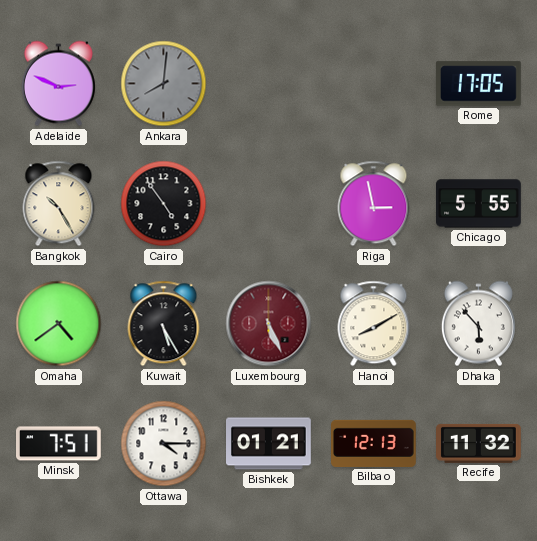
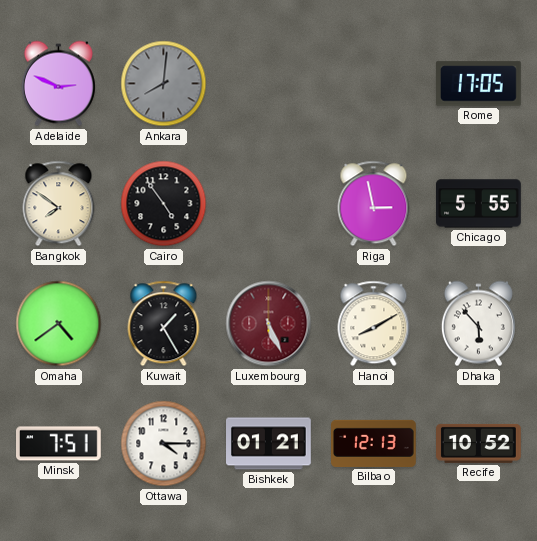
Bangkok: 10:25 -> 7:51 (59, 204)
Kuwait: 5:25 -> 1:25 (164, 324)
Recife: 11:32 -> 10:52 (479, 443)
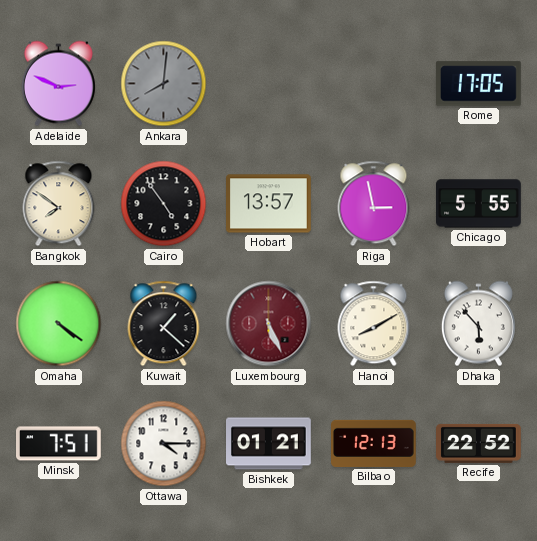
Hobart: none -> 13:57 (269, 204)
Omaha: 4:39 -> 4:21 (59, 324)
Kuwait: 1:25 -> 1:22 (164, 324)
Recife: 10:52 -> 22:52 (479, 443)
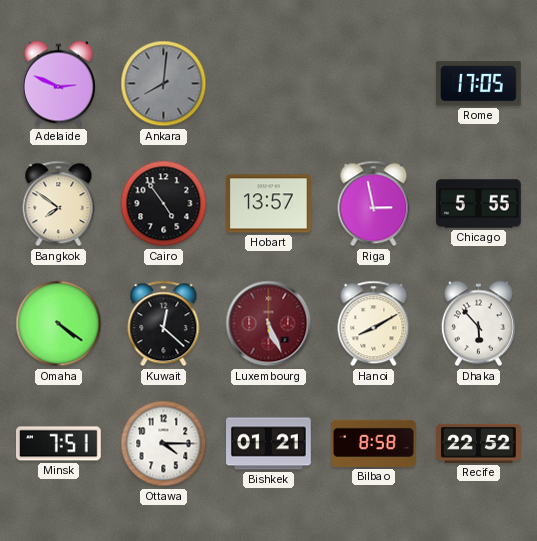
Kuwait: 1:22 -> 12:22 (164, 324)
Bilbao: 12:13 -> 8:58 (374, 443)
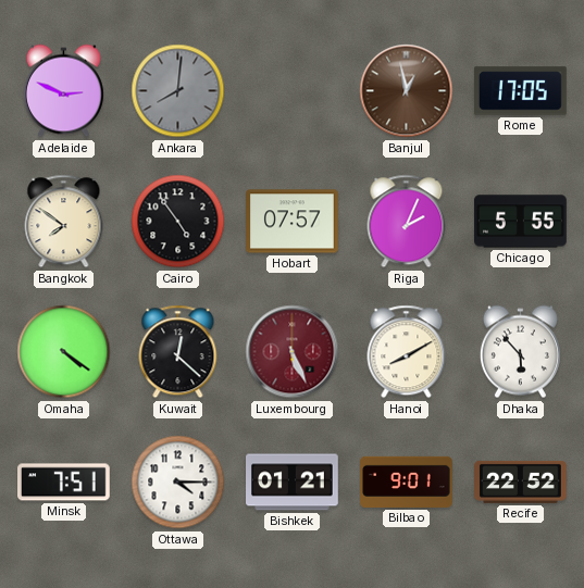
Banjul: none -> 12:58 (407, 91)
Hobart: 13:57 -> 07:57 (293, 222)
Riga: 2:58 -> 2:04 (407, 222)
Bilbao: 8:58 -> 9:01 (407, 481)
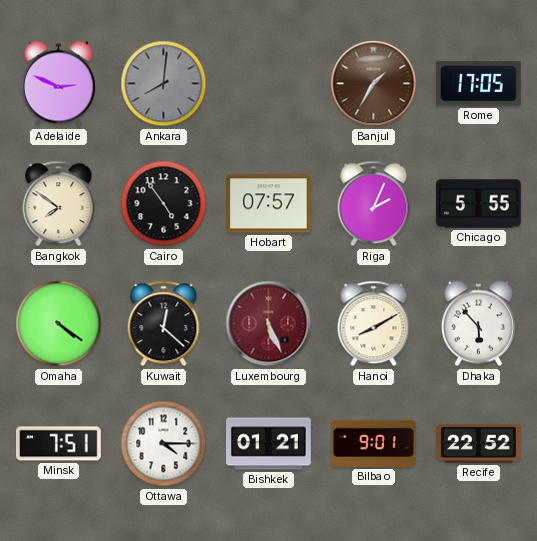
Banjul: 12:58 -> 1:35 (374, 84)
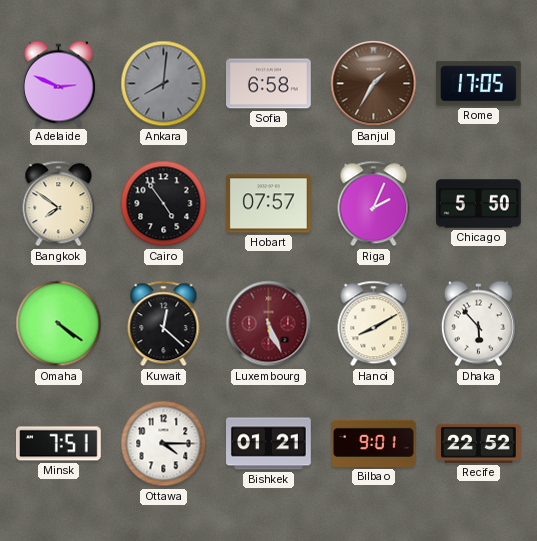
Sofia: none -> 6:58 (269, 84)
Chicago: 5:55 -> 5:50 (479, 204)
